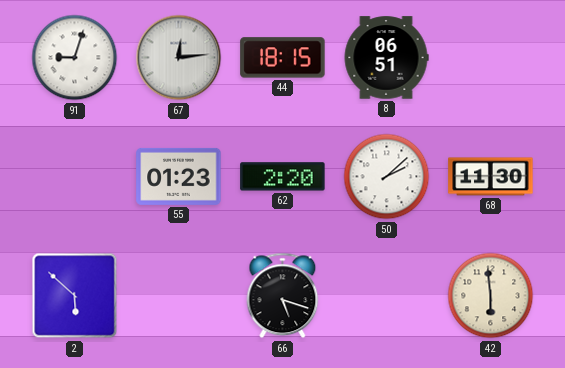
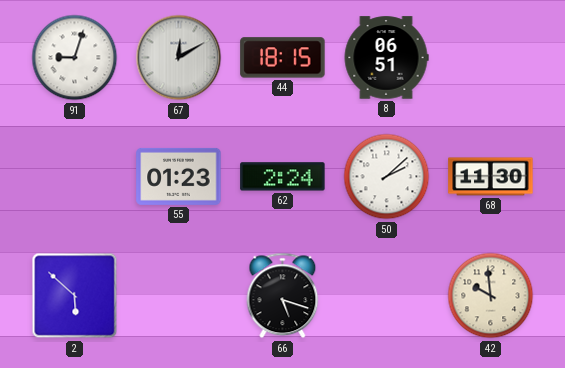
67: 12:14 -> 12:10 (179, 58)
62: 2:20 -> 2:24 (283, 177)
42: 5:59 -> 9:59 (491, 296)
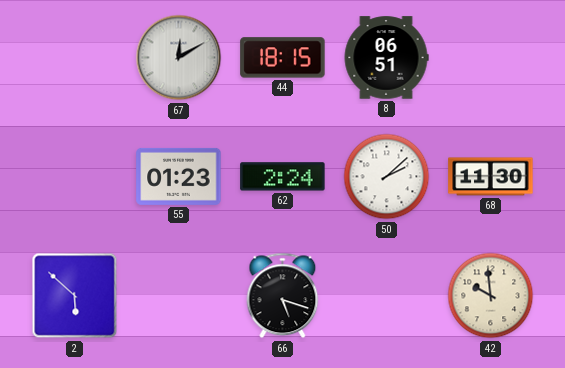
91: 9:03 -> none (75, 58)
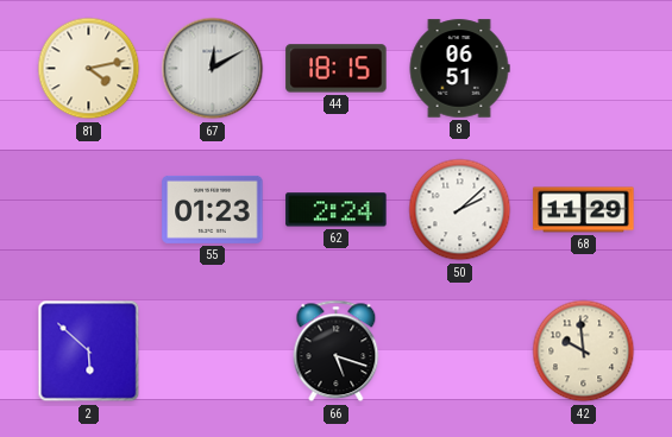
81: none -> 4:13 (89, 69)
68: 11:30 -> 11:29 (584, 210)
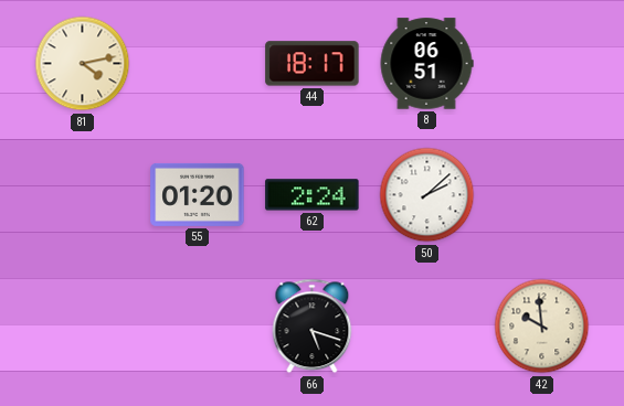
67: 12:10 -> none (213, 69)
44: 18:15 -> 18:17 (313, 64)
55: 01:23 -> 01:20 (198, 194)
68: 11:29 -> none (584, 210)
2: 5:52 -> none (89, 351)
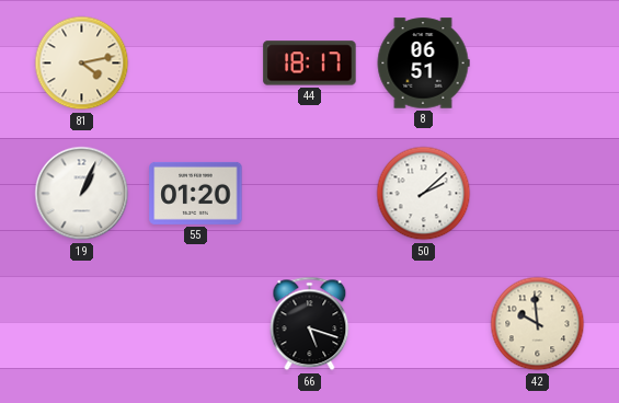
19: none -> 1:04 (82, 194)
62: 2:24 -> none (313, 195)
